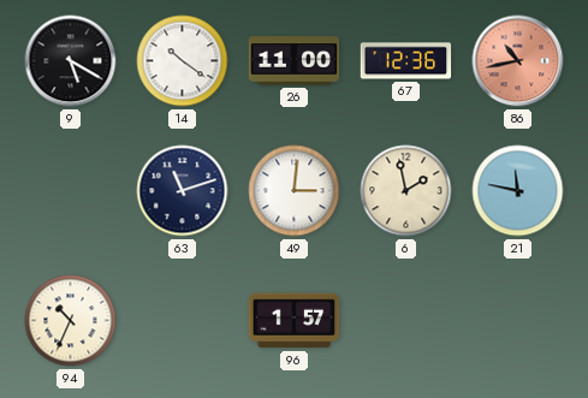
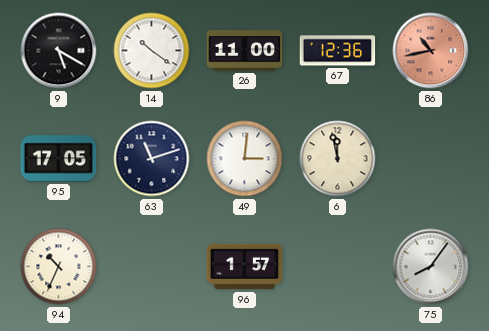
95: none -> 17:05 (59, 159)
6: 1:58 -> 11:58 (338, 159)
21: 11:47 -> none (518, 191)
75: none -> 8:06 (431, 267)
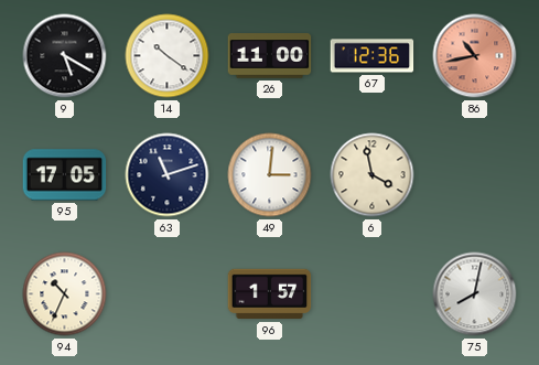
6: 11:58 -> 3:58 (373, 175)
75: 8:06 -> 8:02 (475, 294)
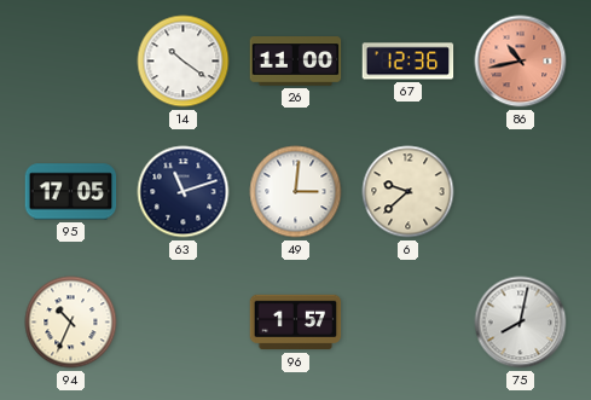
9: 5:20 -> none (65, 56)
6: 3:58 -> 9:38 (409, 192)
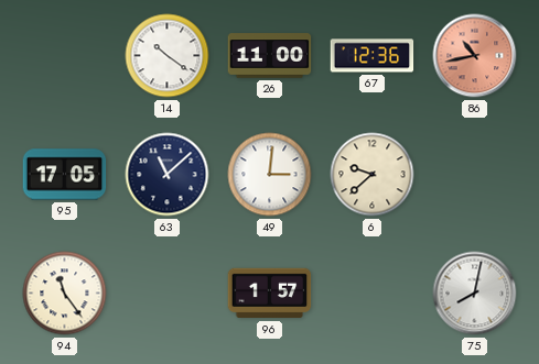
63: 11:12 -> 11:08 (168, 175)
94: 10:34 -> 11:24 (65, 294)
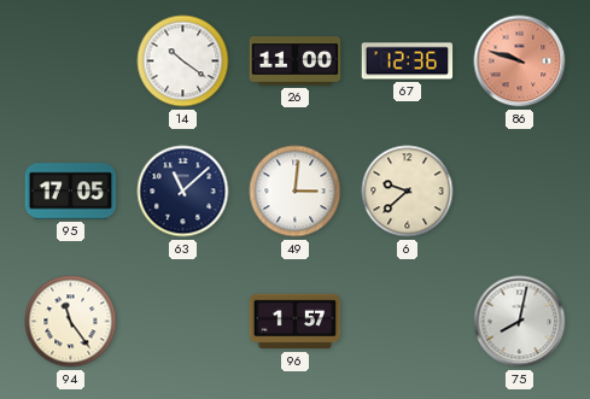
86: 10:43 -> 9:48 (520, 61)
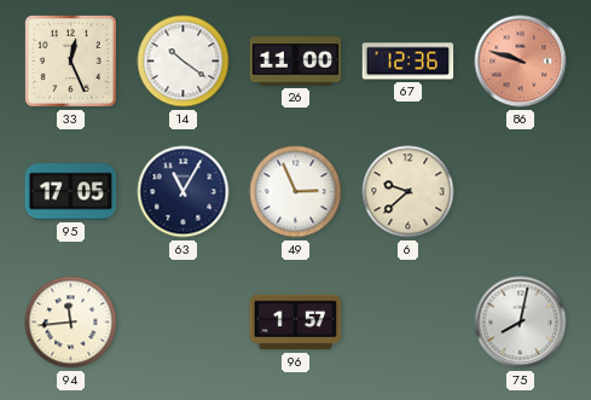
33: none -> 12:26 (70, 60)
63: 11:08 -> 11:05 (184, 192)
49: 3:01 -> 2:56 (296, 192)
94: 11:24 -> 11:44 (71, 323)
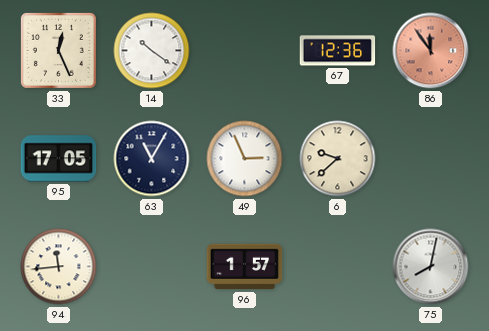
26: 11:00 -> none (296, 62)
86: 9:48 -> 11:54 (431, 51)
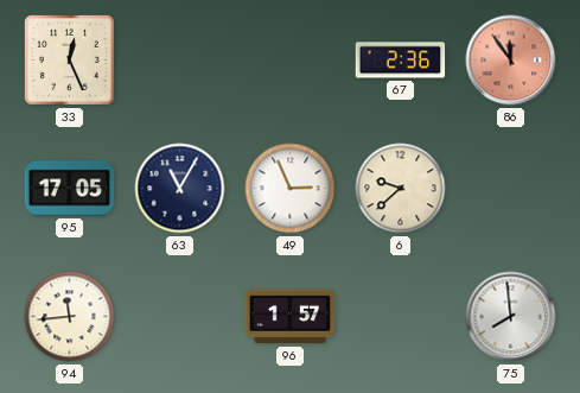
14: 10:21 -> none (152, 51)
67: 12:36 -> 2:36 (401, 61)
75: 8:02 -> 7:59 (511, 317)
